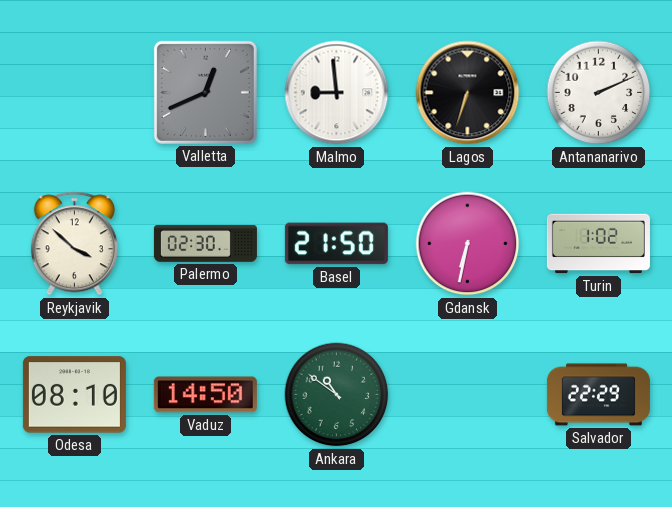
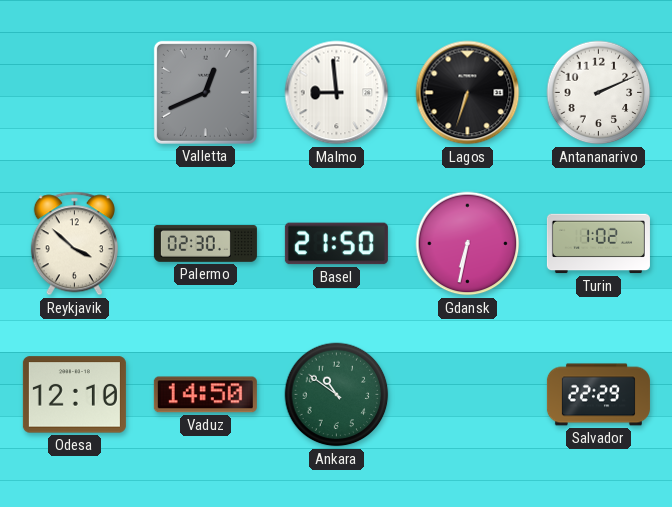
Odesa: 08:10 -> 12:10 (74, 395)
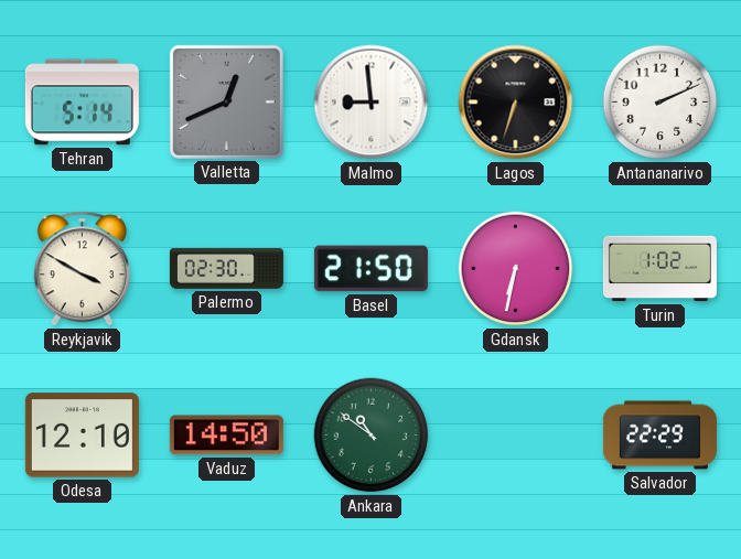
Tehran: none -> 5:14 (82, 103)
Reykjavik: 3:52 -> 3:50 (82, 269)
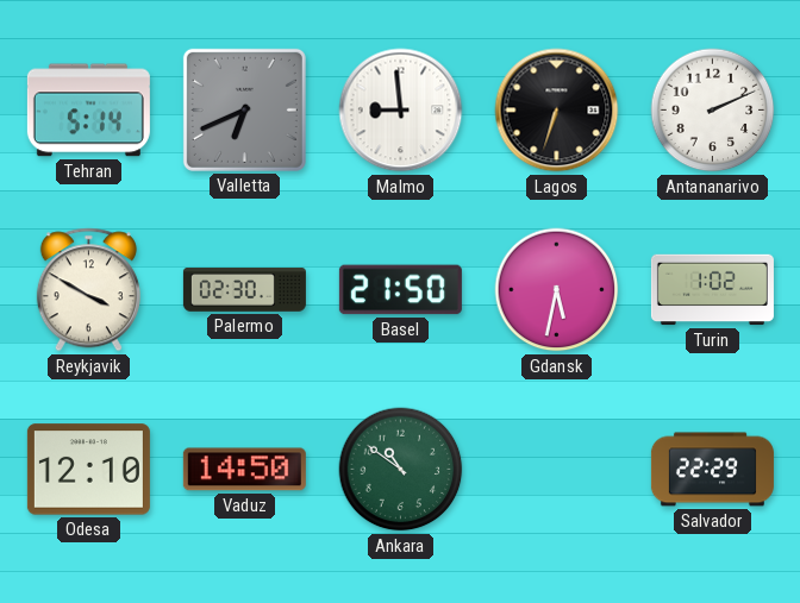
Valletta: 12:41 -> 6:41 (244, 109)
Gdansk: 6:32 -> 5:32 (557, 290)
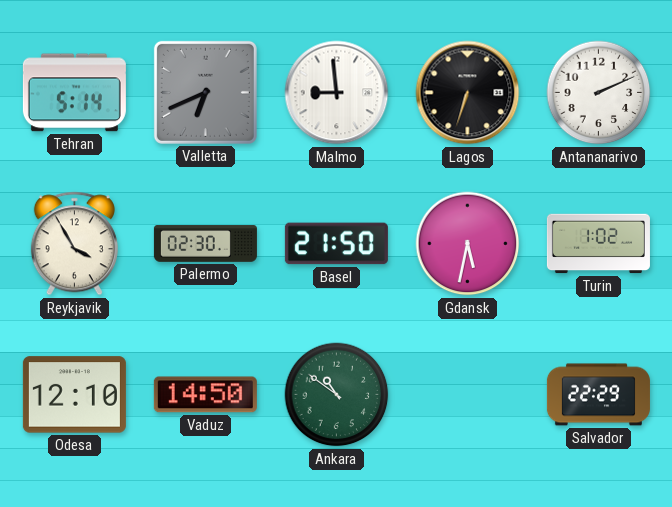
Reykjavik: 3:50 -> 3:55 (74, 244)
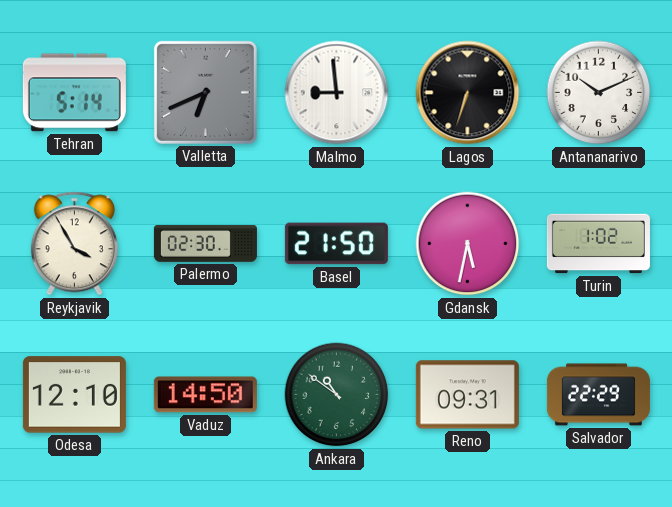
Antananarivo: 2:11 -> 10:11 (599, 93)
Reno: none -> 09:31 (467, 395)
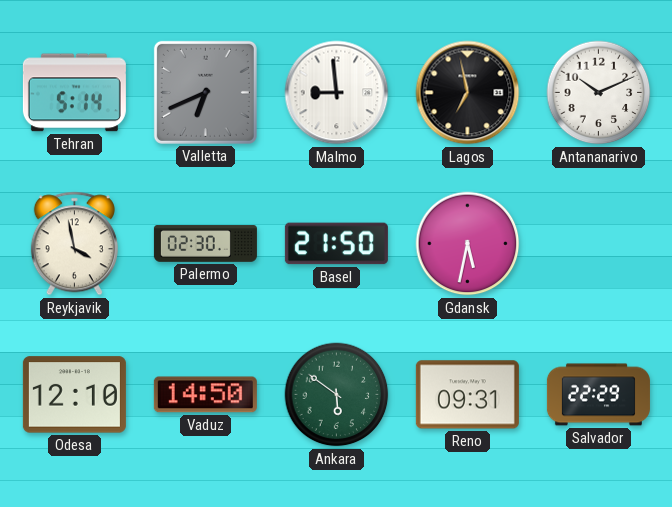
Lagos: 6:33 -> 6:58 (468, 93)
Reykjavik: 3:55 -> 3:58 (74, 244)
Turin: 1:02 -> none (598, 244)
Ankara: 10:51 -> 5:51 (337, 395)
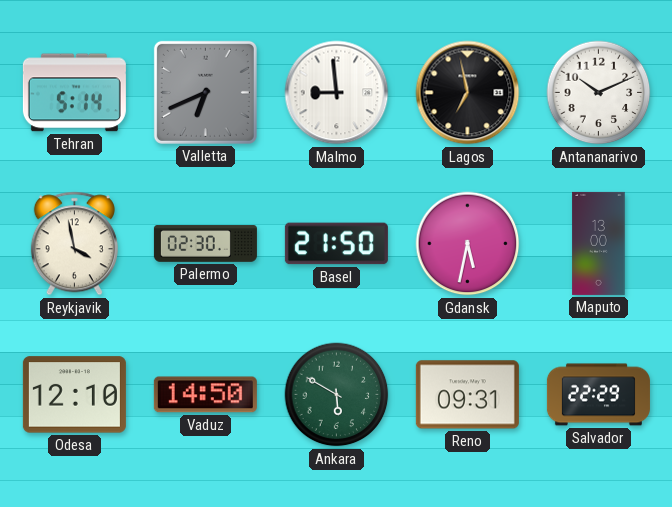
Maputo: none -> 13:00 (599, 243)
Ankara: 5:51 -> 5:50 (337, 395)
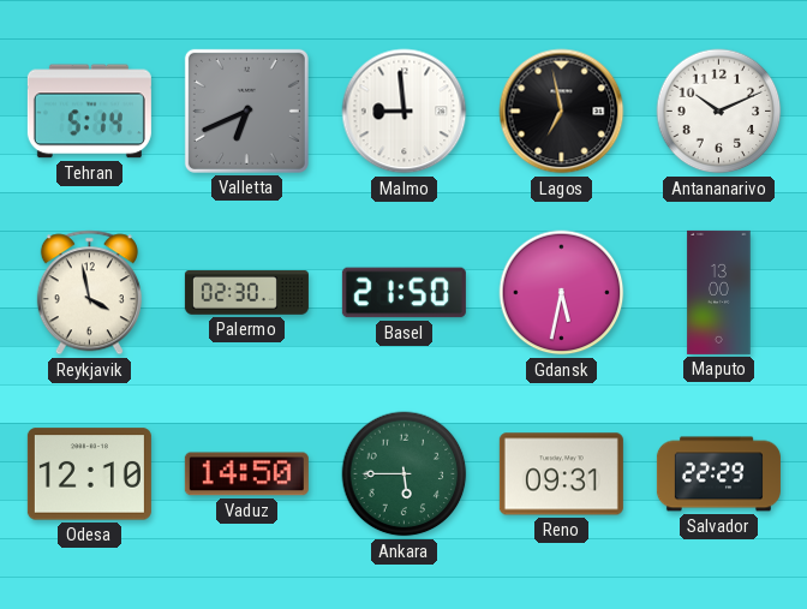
Ankara: 5:50 -> 5:45 (405, 474)
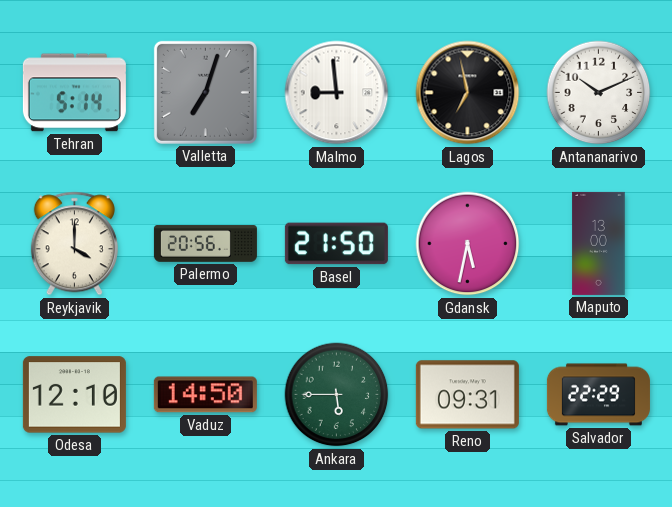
Valletta: 6:41 -> 7:03 (205, 92)
Reykjavik: 3:58 -> 4:00 (74, 244)
Palermo: 02:30 -> 20:56 (205, 244)
